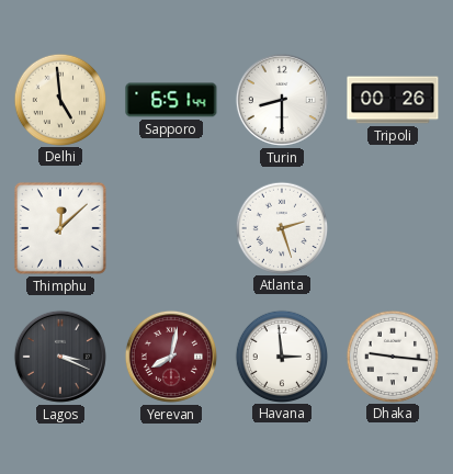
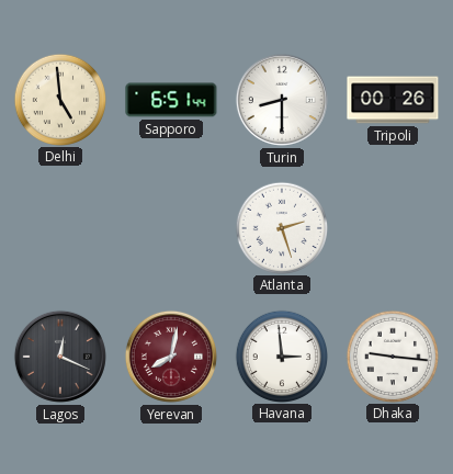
Thimphu: 12:08 -> none (60, 228)
Lagos: 3:19 -> 12:19 (60, 357)
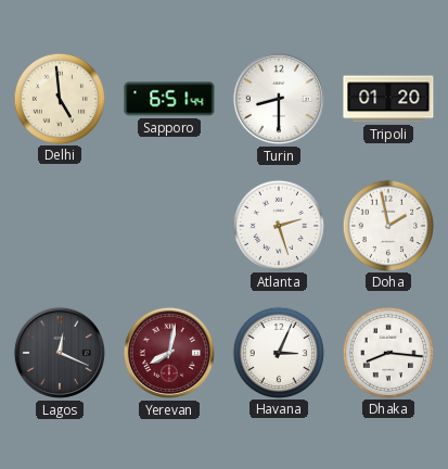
Tripoli: 00:26 -> 01:20 (388, 99)
Doha: none -> 1:58 (387, 225)
Havana: 2:59 -> 3:04 (278, 352)
Dhaka: 9:16 -> 8:16 (387, 352)
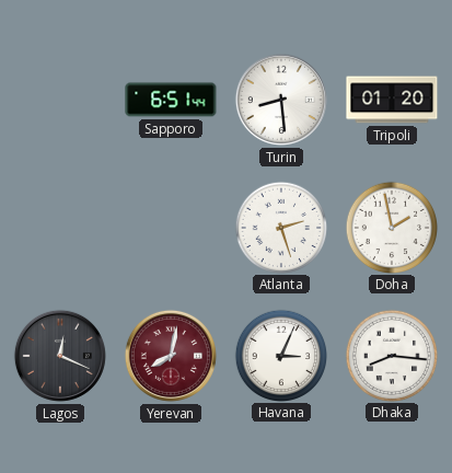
Delhi: 4:59 -> none (59, 98)
Turin: 8:30 -> 8:29 (281, 100)
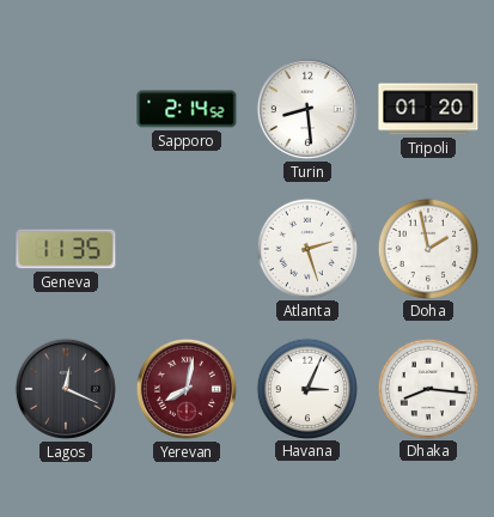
Sapporo: 6:51 -> 2:14 (187, 109)
Geneva: none -> 11:35 (66, 249)
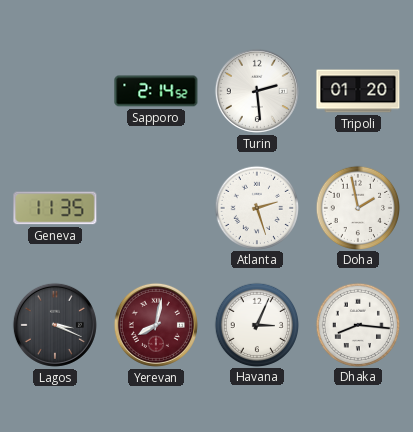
Turin: 8:29 -> 2:29 (257, 91)
Lagos: 12:19 -> 3:19 (55, 325)
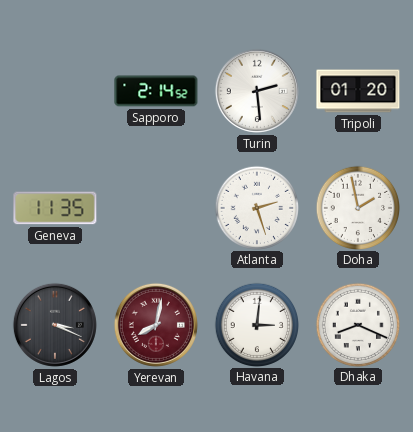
Havana: 3:04 -> 3:01 (256, 324)
Dhaka: 8:16 -> 8:19 (357, 324)
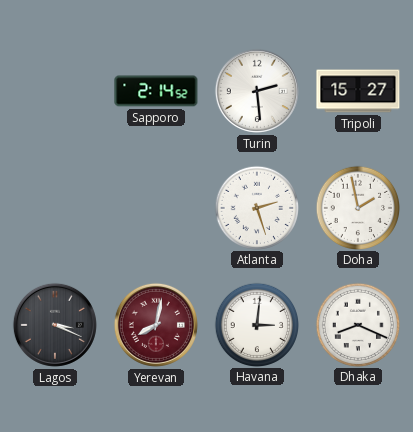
Tripoli: 01:20 -> 15:27 (358, 91)
Geneva: 11:35 -> none (55, 208)
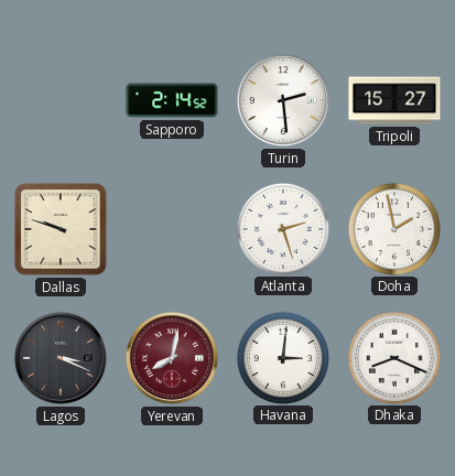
Dallas: none -> 9:48 (61, 229)
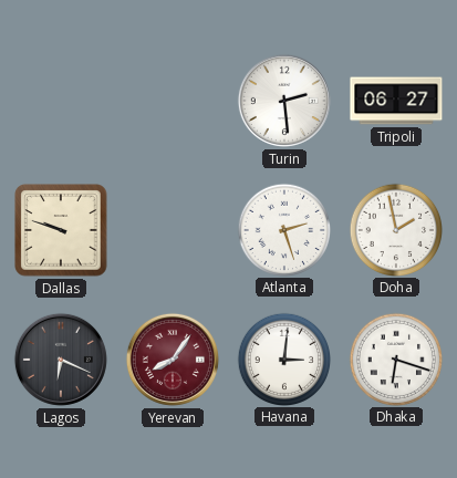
Sapporo: 2:14 -> none (172, 100)
Tripoli: 15:27 -> 06:27 (396, 101)
Lagos: 3:19 -> 6:19 (61, 360)
Yerevan: 8:02 -> 8:06 (173, 360)
Dhaka: 8:19 -> 6:18 (395, 358)
